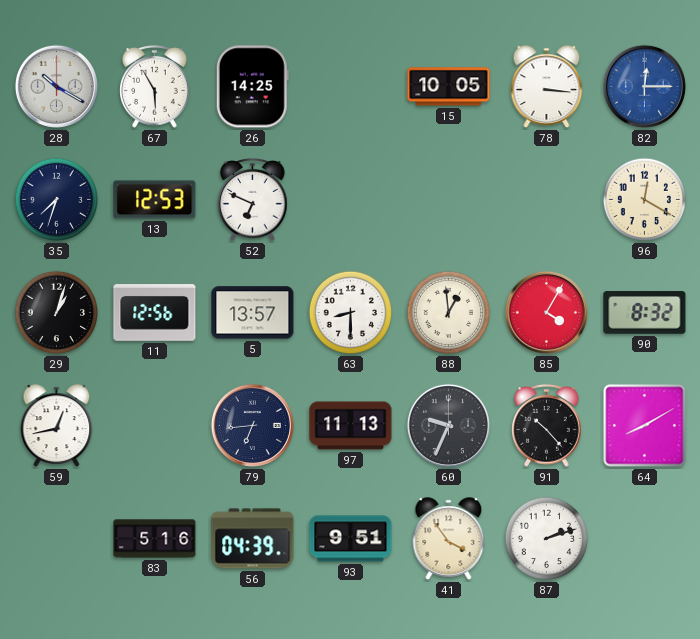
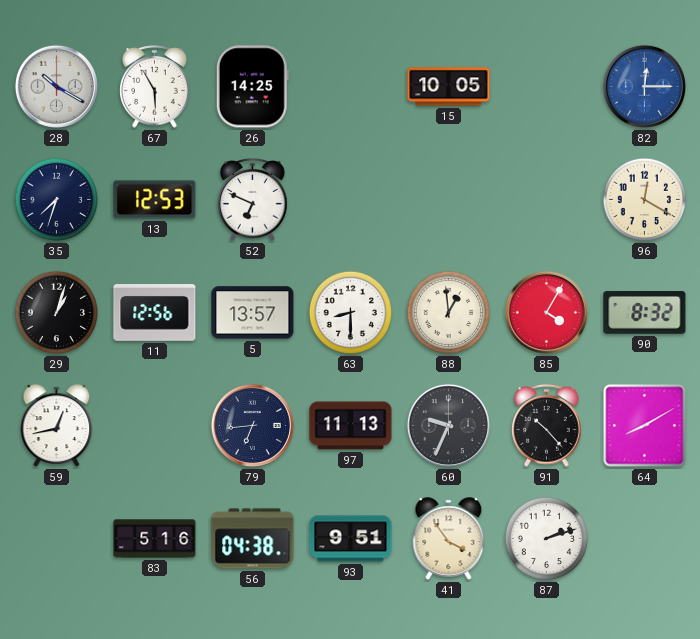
78: 3:16 -> none (547, 87)
56: 04:39 -> 04:38 (253, 539)
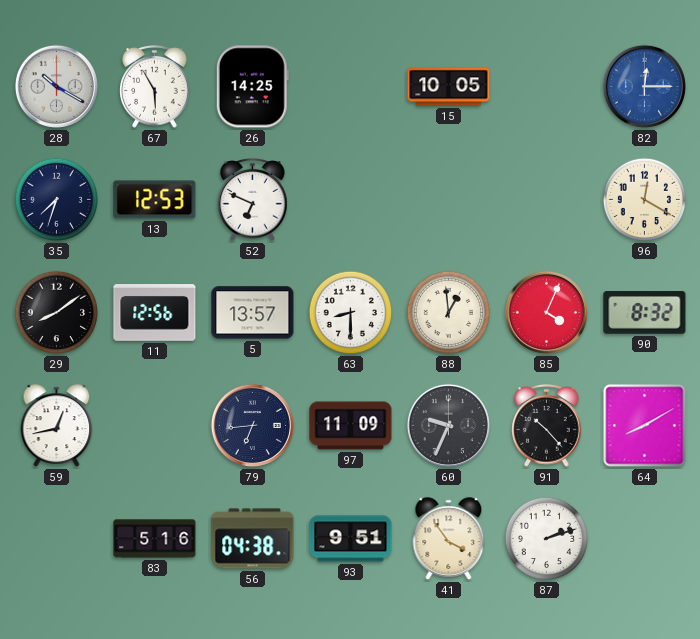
29: 1:03 -> 8:09 (57, 313)
85: 4:05 -> 4:04 (546, 312)
97: 11:13 -> 11:09 (351, 426)
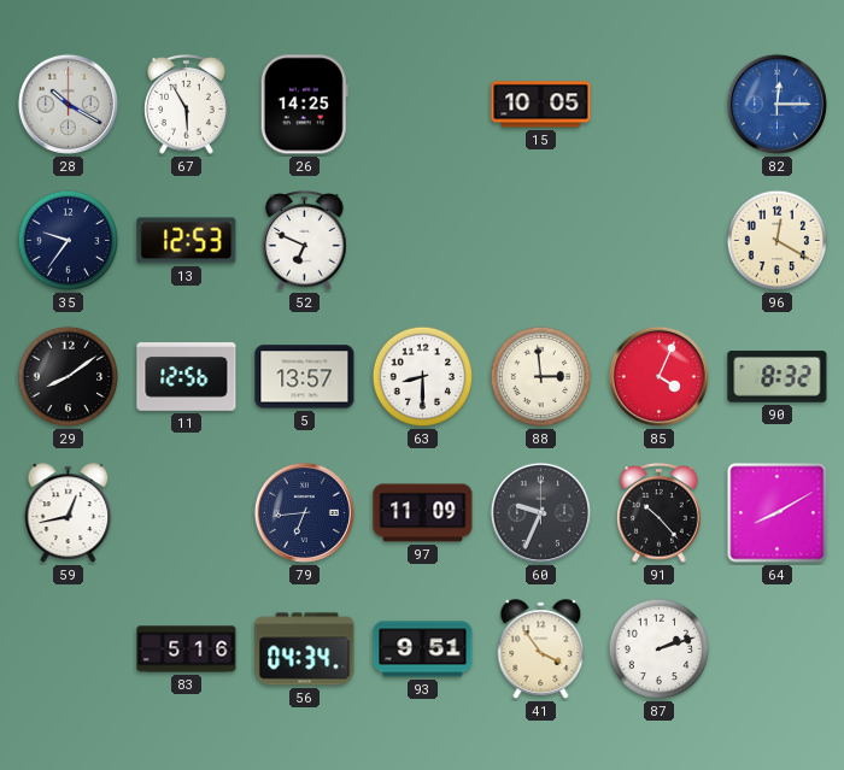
35: 7:33 -> 9:36 (69, 241)
88: 12:59 -> 2:59 (541, 377)
56: 04:38 -> 04:34 (305, 649)
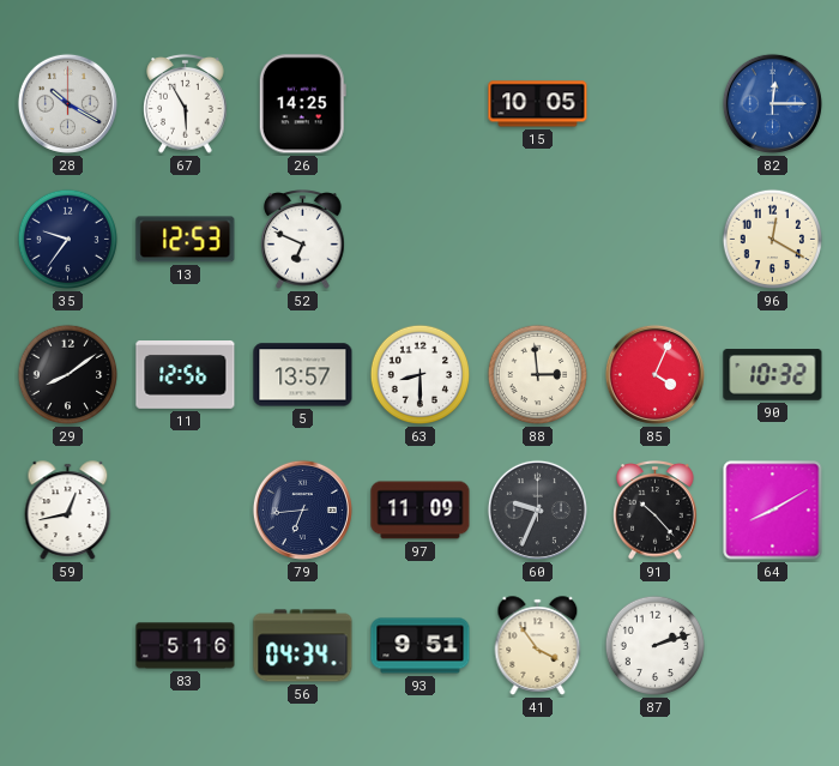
90: 8:32 -> 10:32 (773, 375)
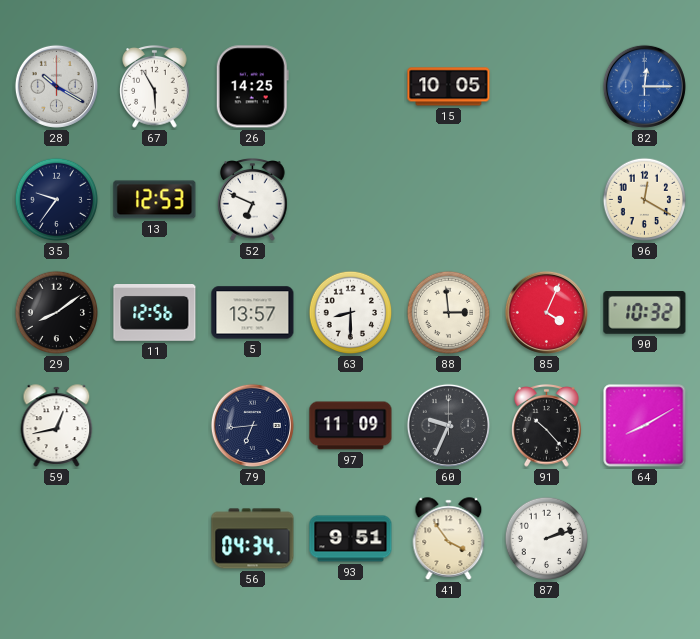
83: 5:16 -> none (186, 646)
